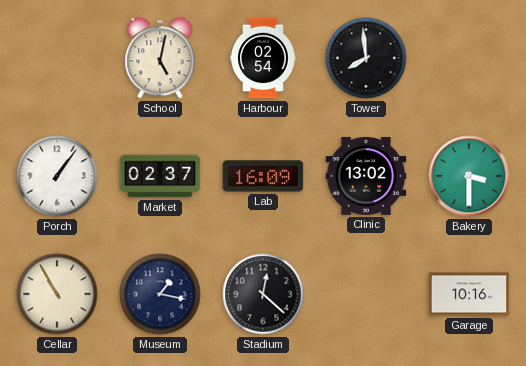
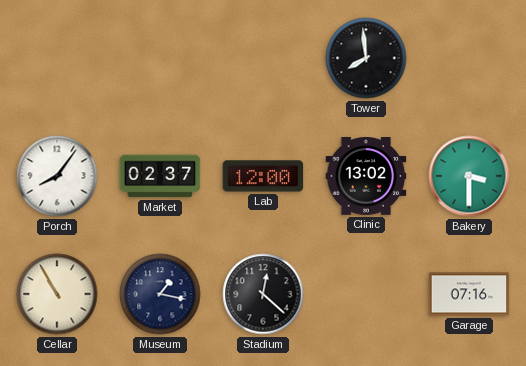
School: 5:02 -> none (160, 58)
Harbour: 02:54 -> none (263, 58)
Porch: 1:06 -> 8:06 (57, 176)
Lab: 16:09 -> 12:00 (263, 176)
Garage: 10:16 -> 07:16 (469, 294)
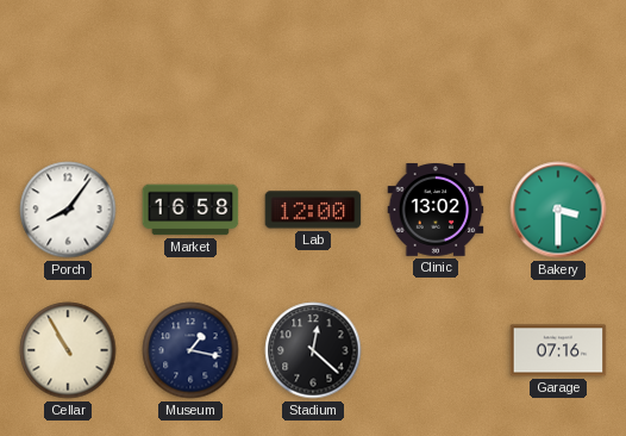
Tower: 7:59 -> none (366, 58)
Market: 02:37 -> 16:58 (190, 210)
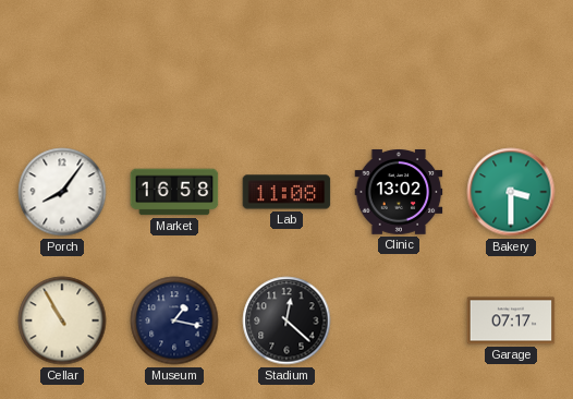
Lab: 12:00 -> 11:08 (286, 192)
Garage: 07:16 -> 07:17 (511, 321)
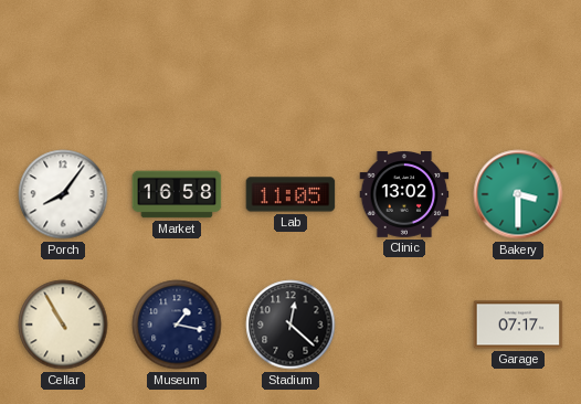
Lab: 11:08 -> 11:05 (290, 194)
